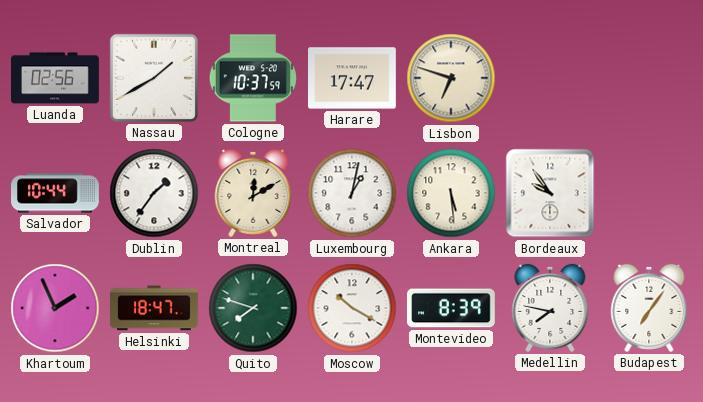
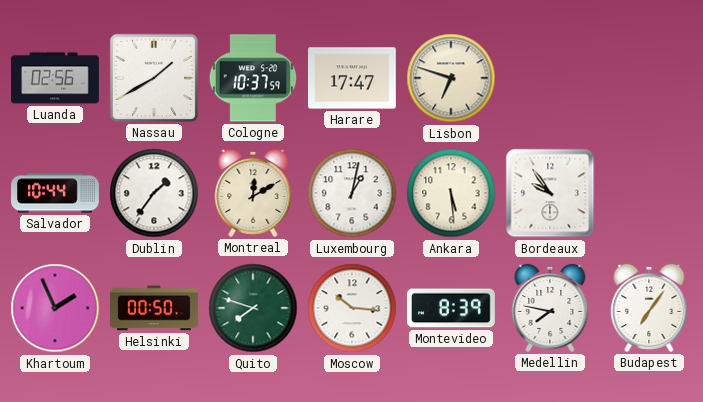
Helsinki: 18:47 -> 00:50 (154, 308)
Moscow: 10:20 -> 10:16 (352, 308)
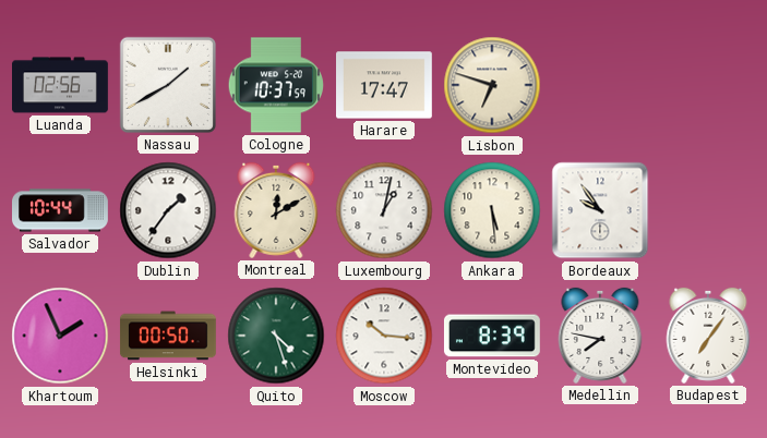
Quito: 7:48 -> 4:27 (276, 336)
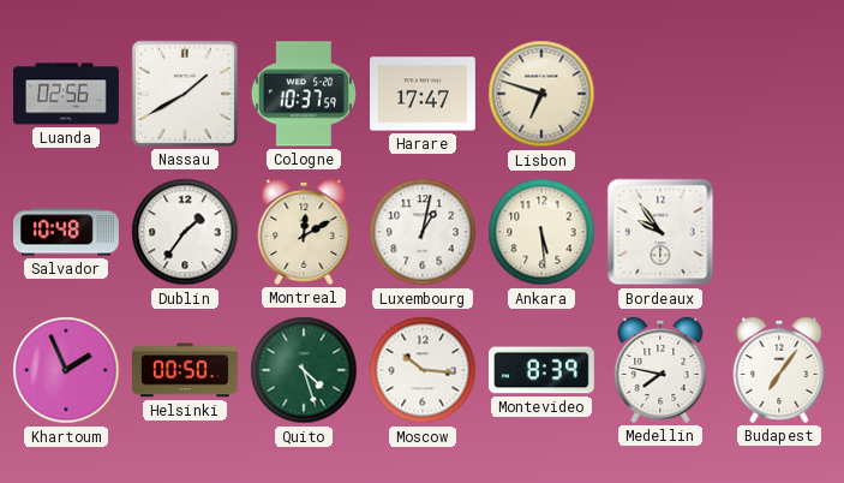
Salvador: 10:44 -> 10:48 (67, 232)
